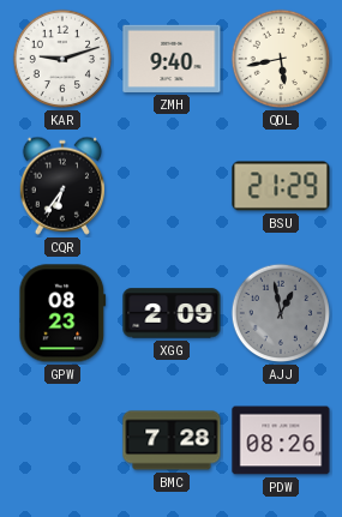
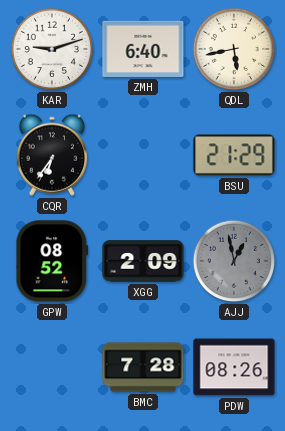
ZMH: 9:40 -> 6:40 (143, 49)
GPW: 08:23 -> 08:52 (52, 261)
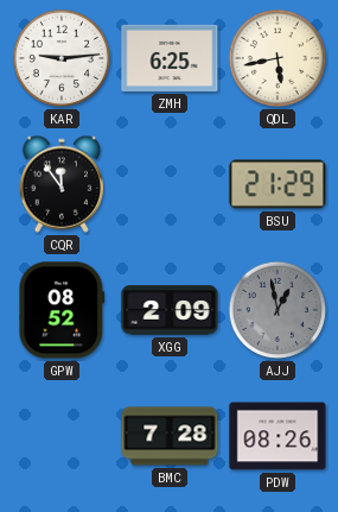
KAR: 9:12 -> 9:14 (62, 58)
ZMH: 6:40 -> 6:25 (170, 58)
CQR: 6:36 -> 11:54 (60, 184)
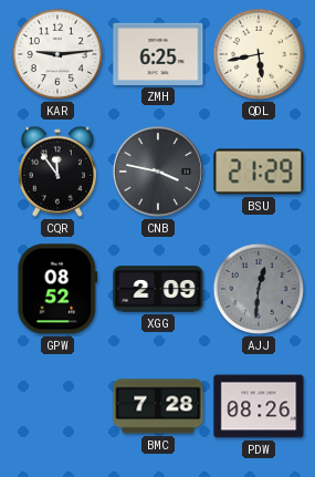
CNB: none -> 3:47 (158, 172)
AJJ: 12:58 -> 12:31 (259, 289)
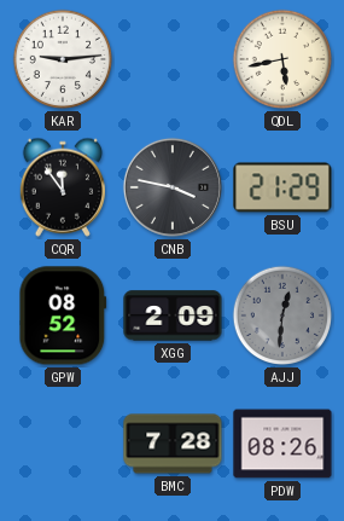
ZMH: 6:25 -> none (158, 54)
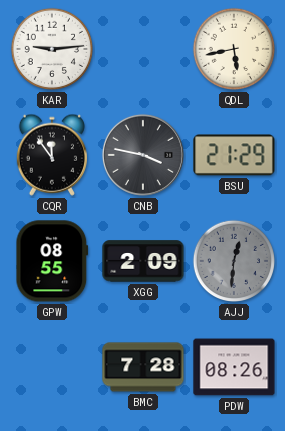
GPW: 08:52 -> 08:55 (52, 261)
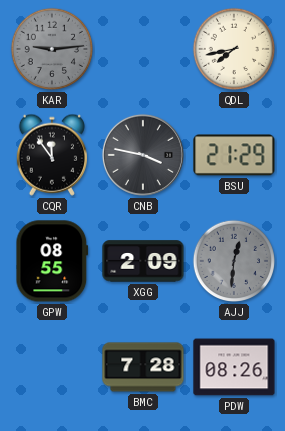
KAR dial: white -> grey (52, 49)
QDL: 5:43 -> 7:43 (234, 49)
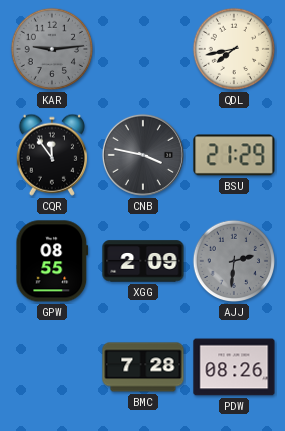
AJJ: 12:31 -> 2:31 (234, 261)
